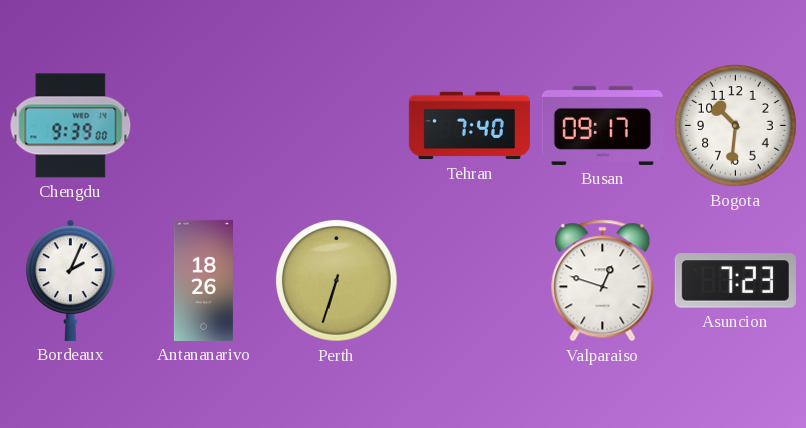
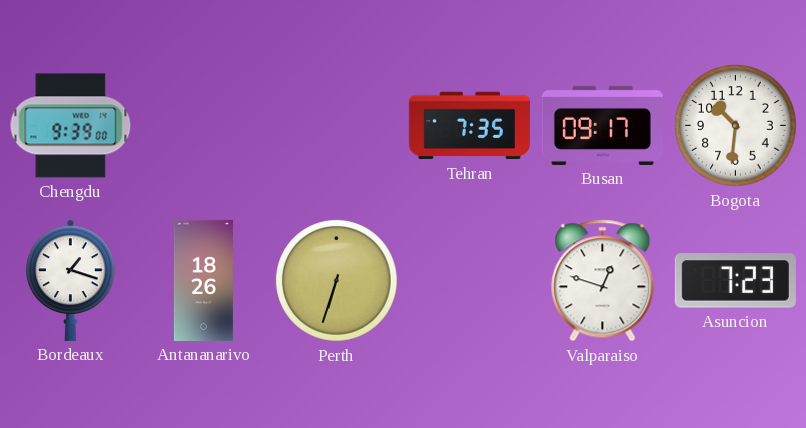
Tehran: 7:40 -> 7:35 (469, 126)
Bordeaux: 2:04 -> 1:18 (71, 280)
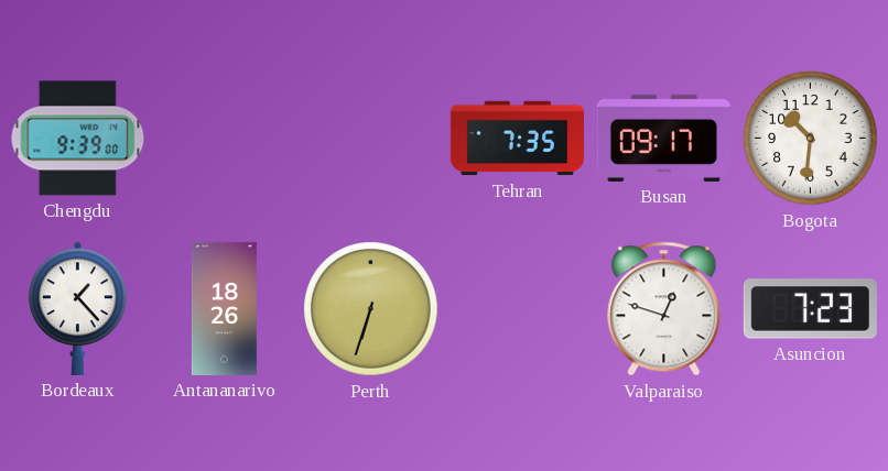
Bordeaux: 1:18 -> 1:23 (78, 308)
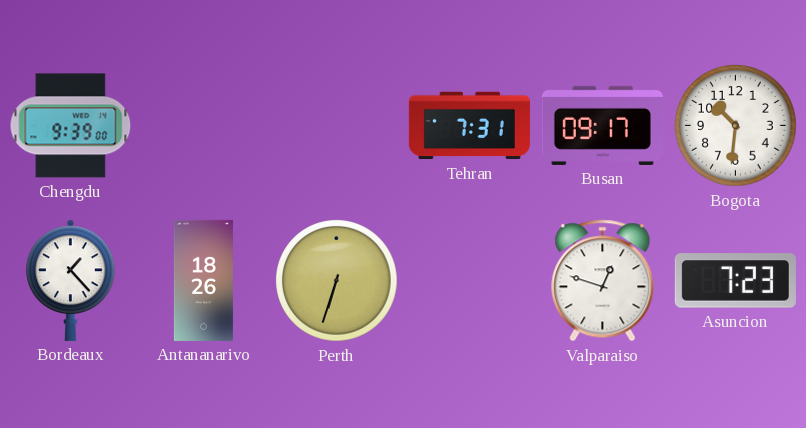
Tehran: 7:35 -> 7:31 (469, 126)
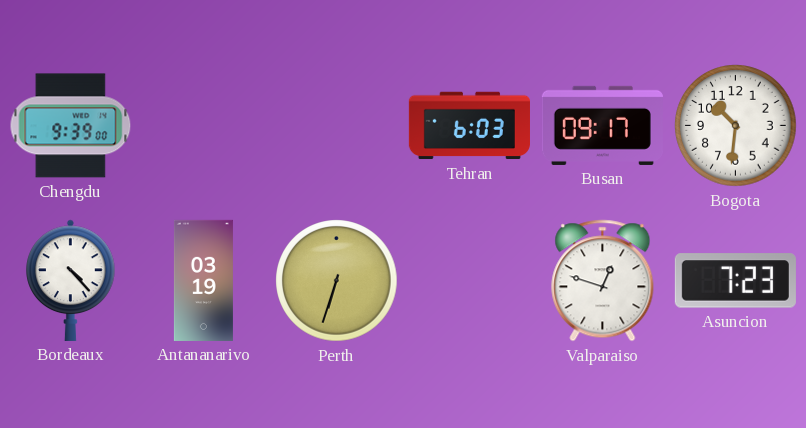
Tehran: 7:31 -> 6:03 (469, 126)
Bordeaux: 1:23 -> 4:23 (71, 280)
Antananarivo: 18:26 -> 03:19 (203, 280)
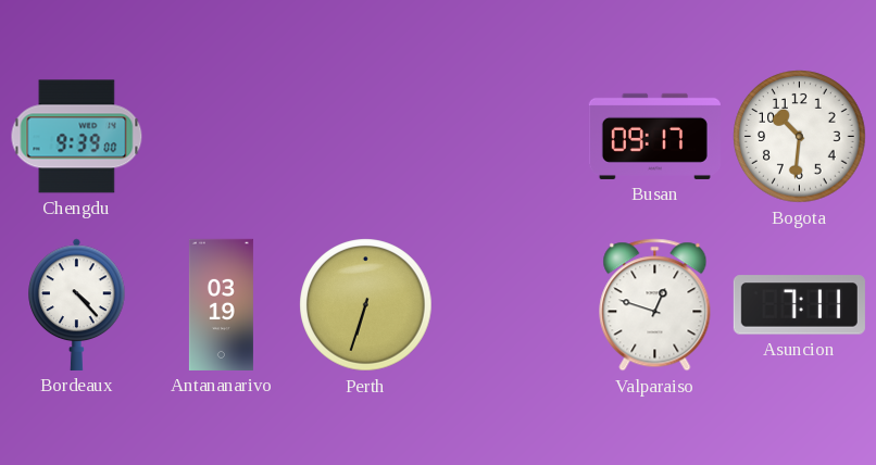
Tehran: 6:03 -> none (469, 126)
Asuncion: 7:23 -> 7:11 (799, 305)
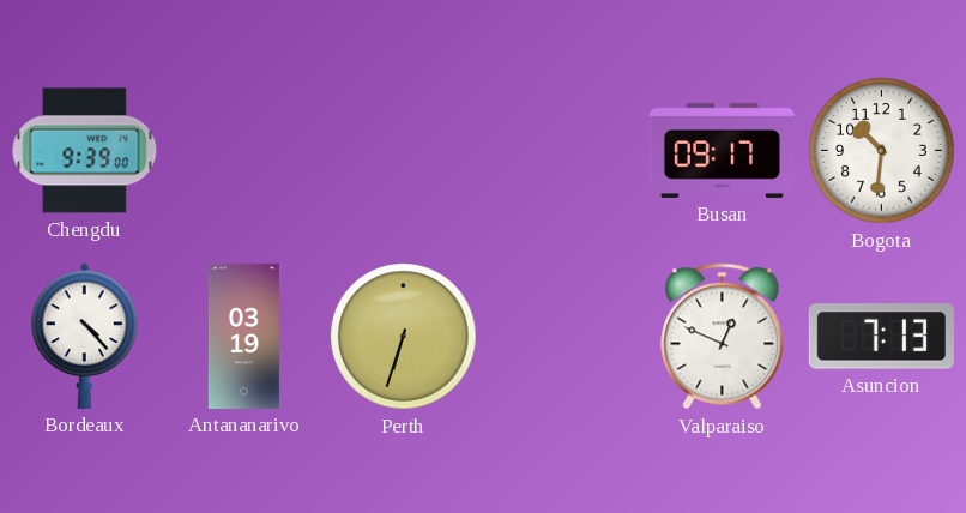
Valparaiso: 12:48 -> 12:49 (723, 337)
Asuncion: 7:11 -> 7:13 (881, 337)
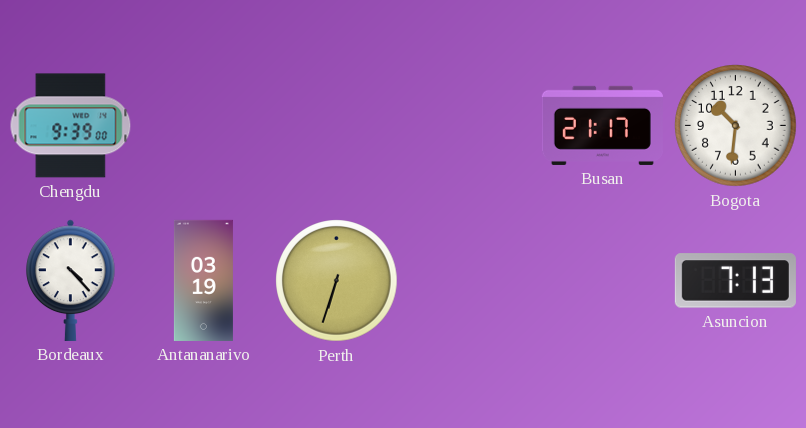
Busan: 09:17 -> 21:17 (602, 125)
Valparaiso: 12:49 -> none (723, 337)
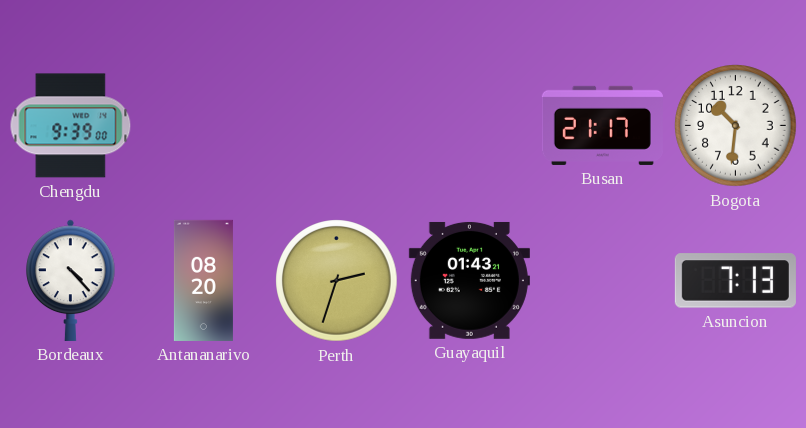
Antananarivo: 03:19 -> 08:20 (203, 280)
Perth: 6:33 -> 2:33 (337, 281)
Guayaquil: none -> 01:43 (469, 280)
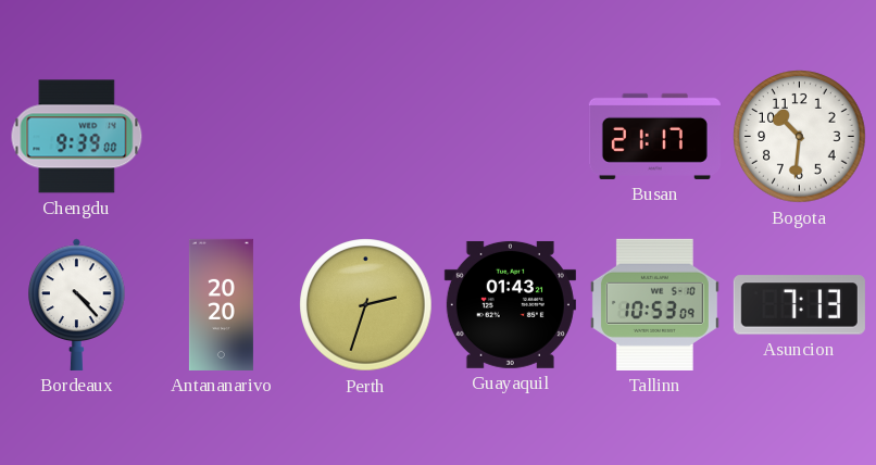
Antananarivo: 08:20 -> 20:20 (221, 304)
Tallinn: none -> 10:53 (654, 304)
